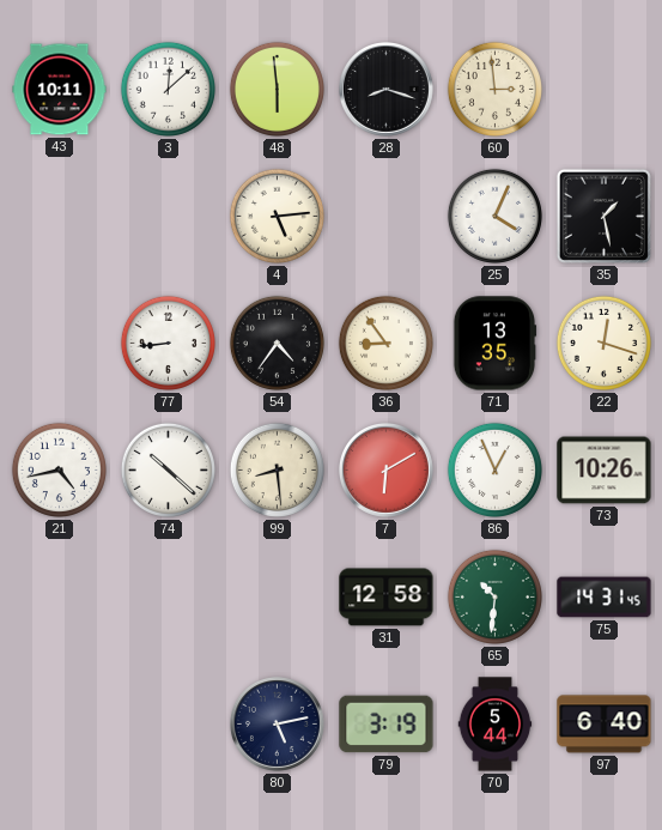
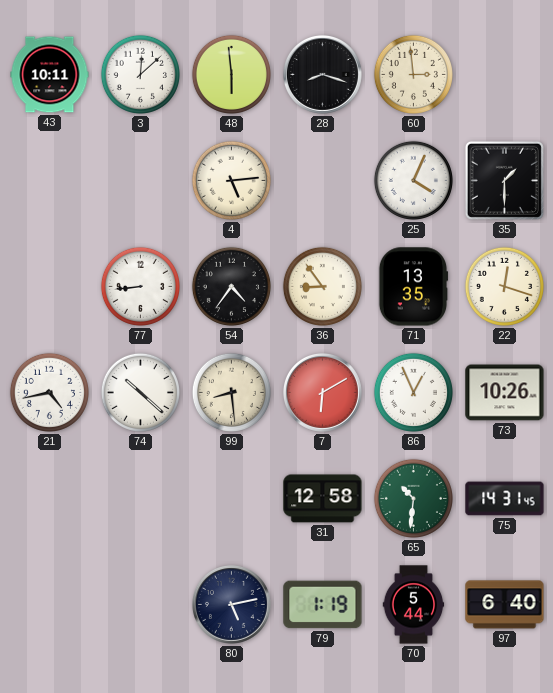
35: 1:28 -> 1:30 (504, 180)
79: 3:19 -> 1:19 (323, 605)
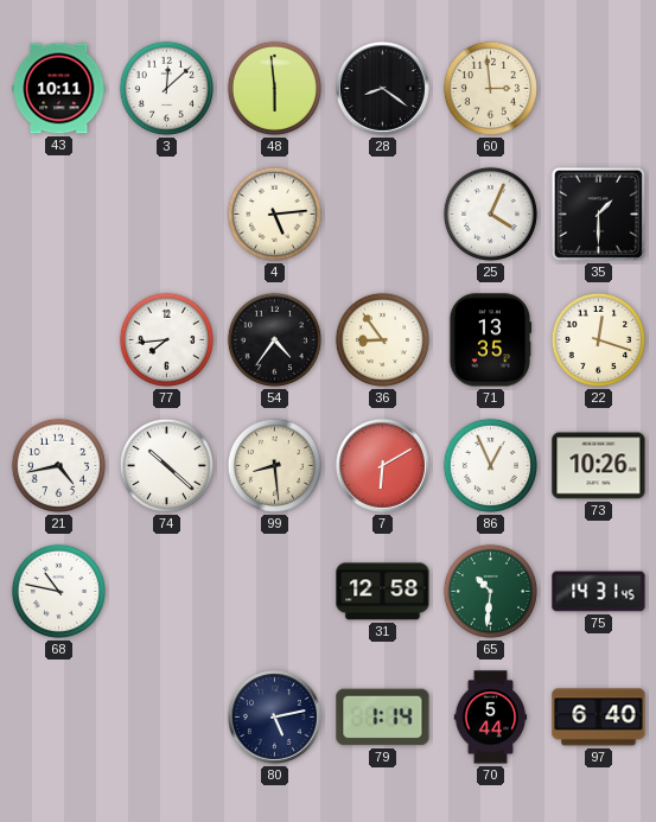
28: 8:18 -> 8:21 (382, 88)
77: 8:44 -> 7:44 (166, 339)
68: none -> 10:47 (58, 591)
79: 1:19 -> 1:14 (383, 718)
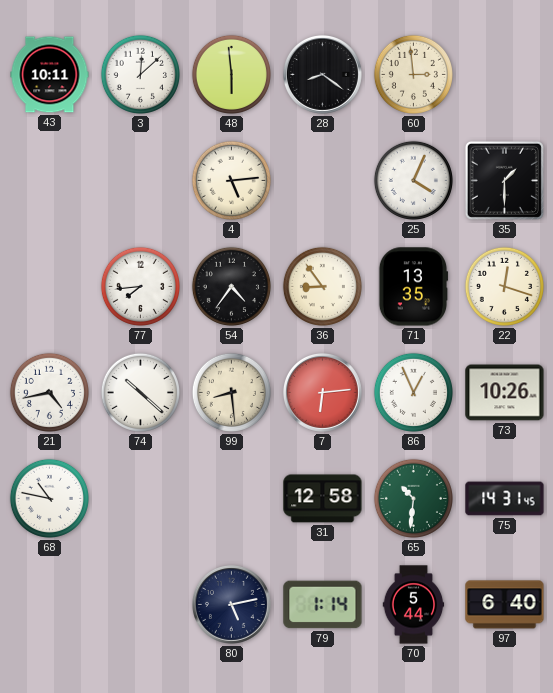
7: 6:10 -> 6:14 (322, 392)
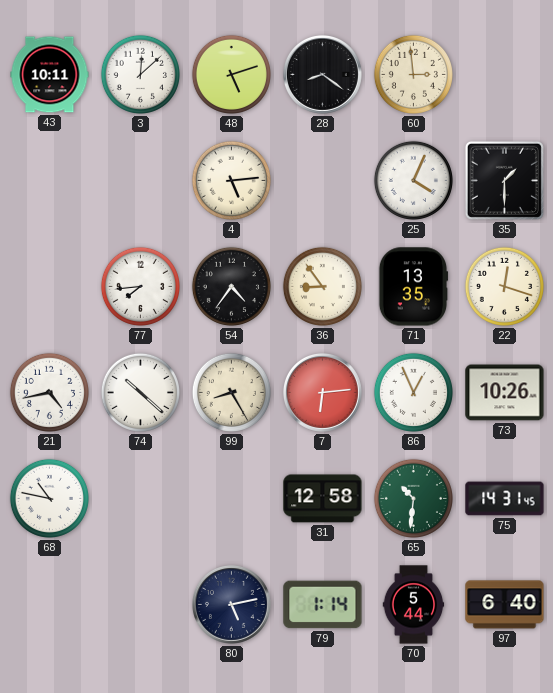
48: 5:59 -> 5:12 (231, 74)
99: 8:29 -> 8:25 (231, 392)
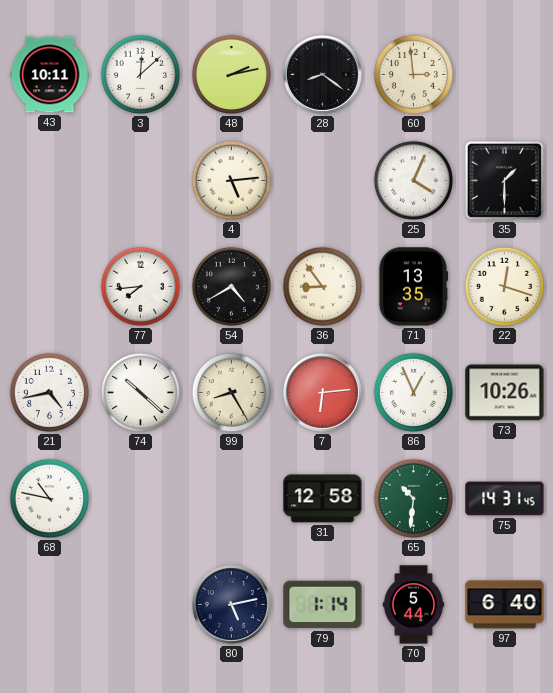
48: 5:12 -> 2:13 (231, 74)
54: 4:36 -> 4:40 (231, 286)
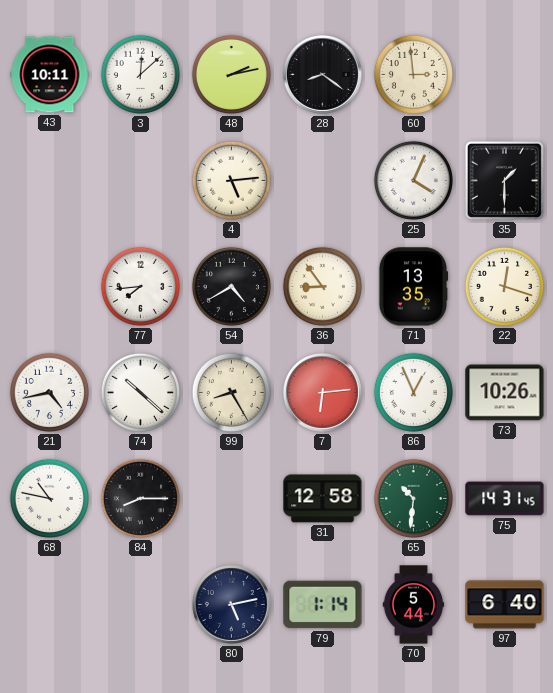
84: none -> 8:15 (140, 498)
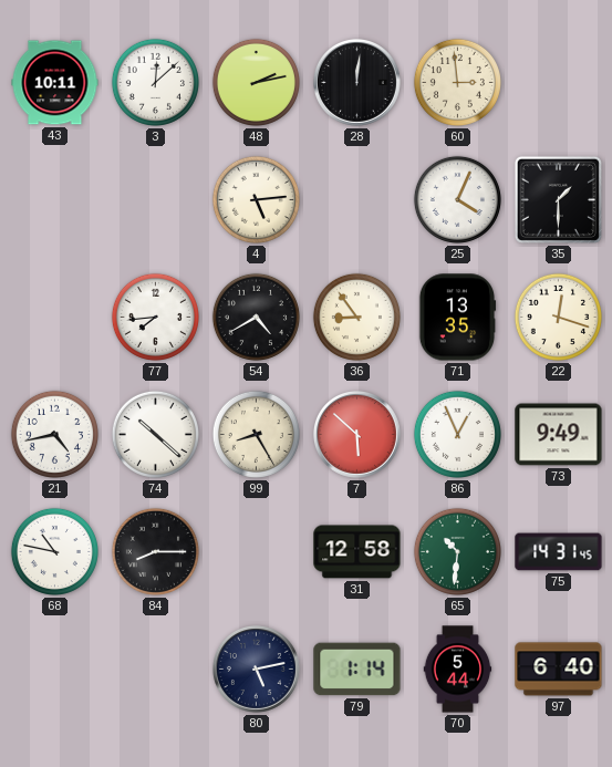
28: 8:21 -> 12:01 (356, 82)
7: 6:14 -> 5:52 (356, 434)
73: 10:26 -> 9:49 (559, 435)
